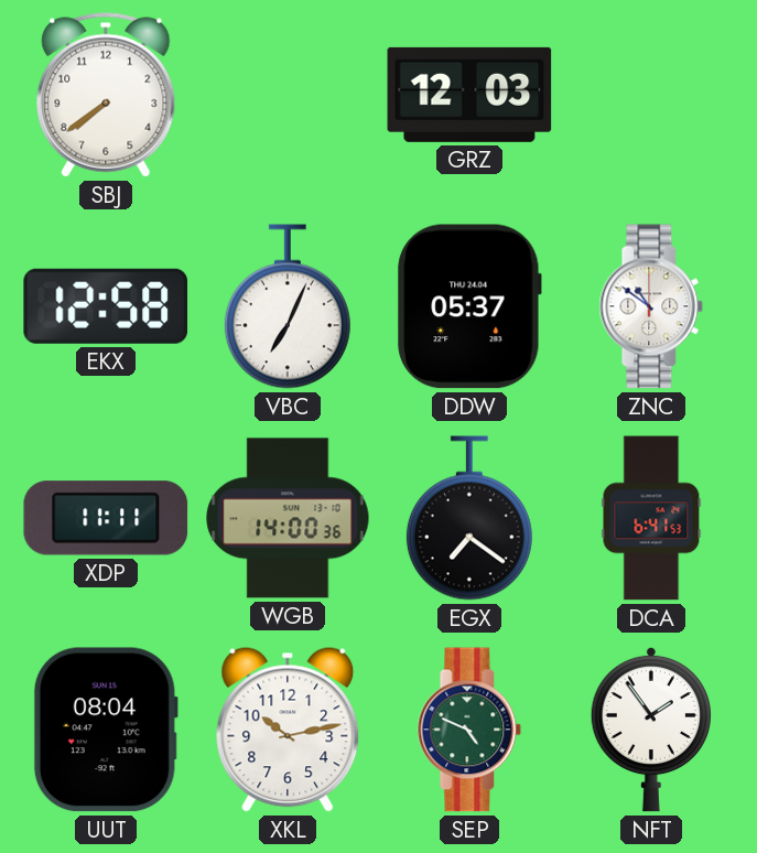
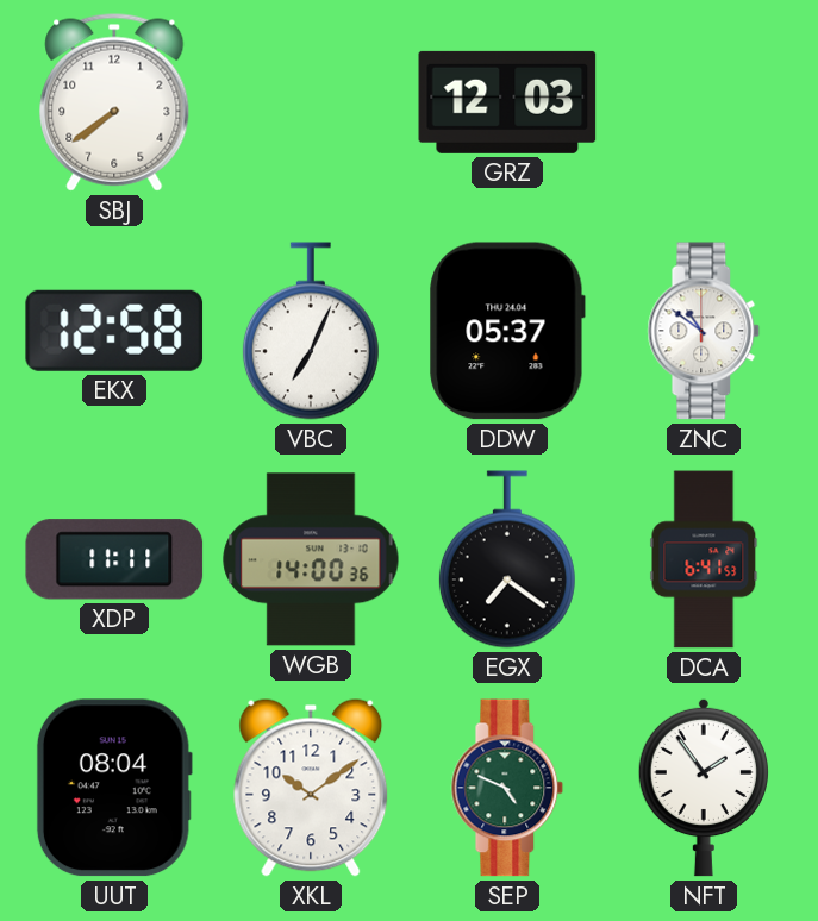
XKL: 10:13 -> 10:09 (311, 788)
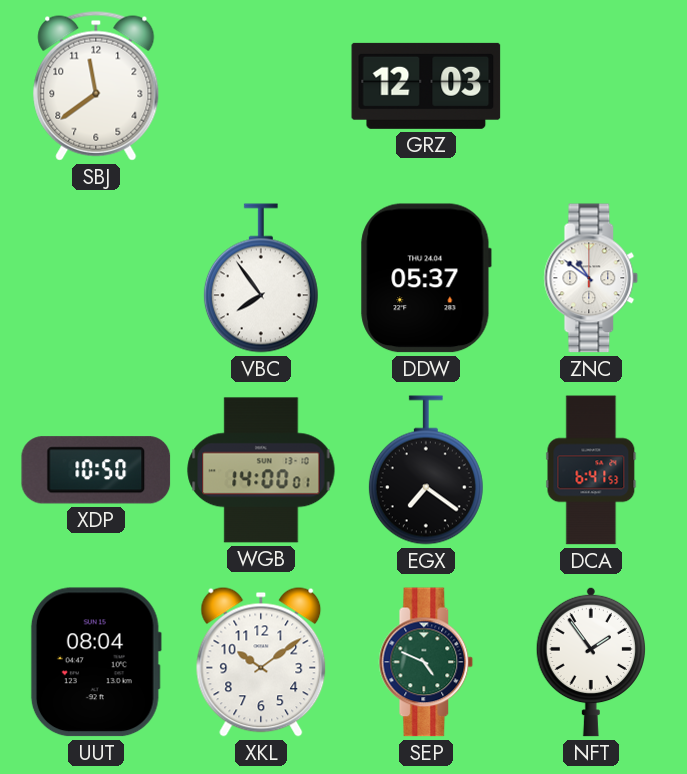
SBJ: 7:39 -> 11:39 (96, 86)
EKX: 12:58 -> none (114, 331)
VBC: 7:04 -> 7:54 (261, 278)
XDP: 11:11 -> 10:50 (96, 470)
WGB: 14:00:36 -> 14:00:01 (261, 470)
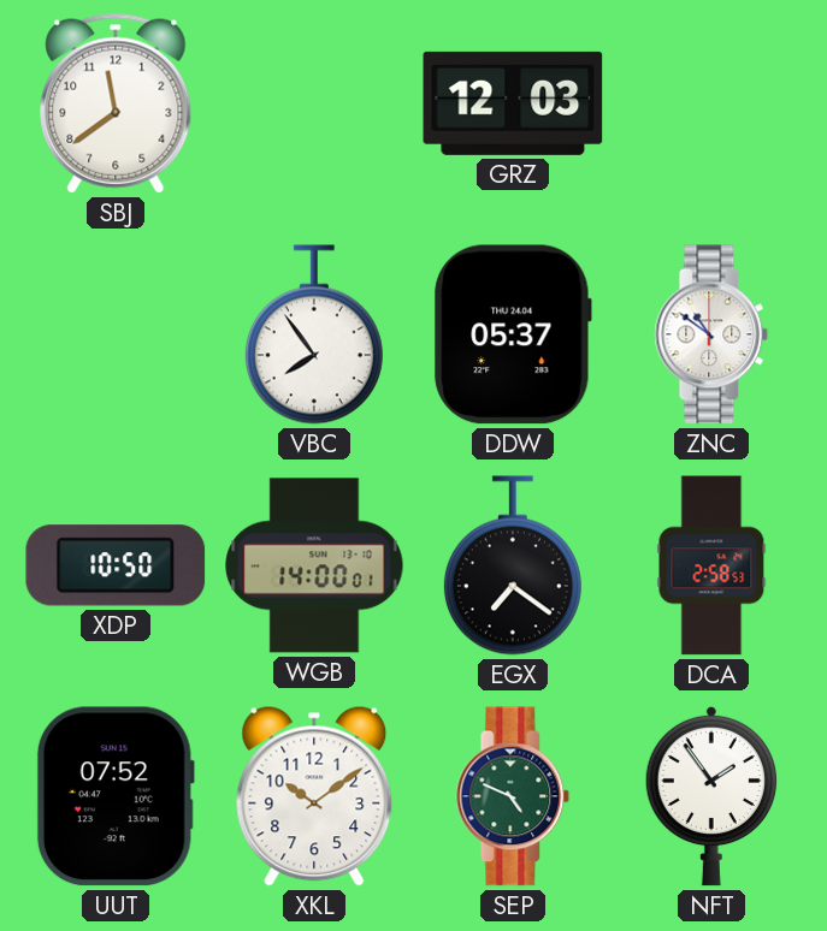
DCA: 6:41 -> 2:58 (711, 565)
UUT: 08:04 -> 07:52 (116, 796)
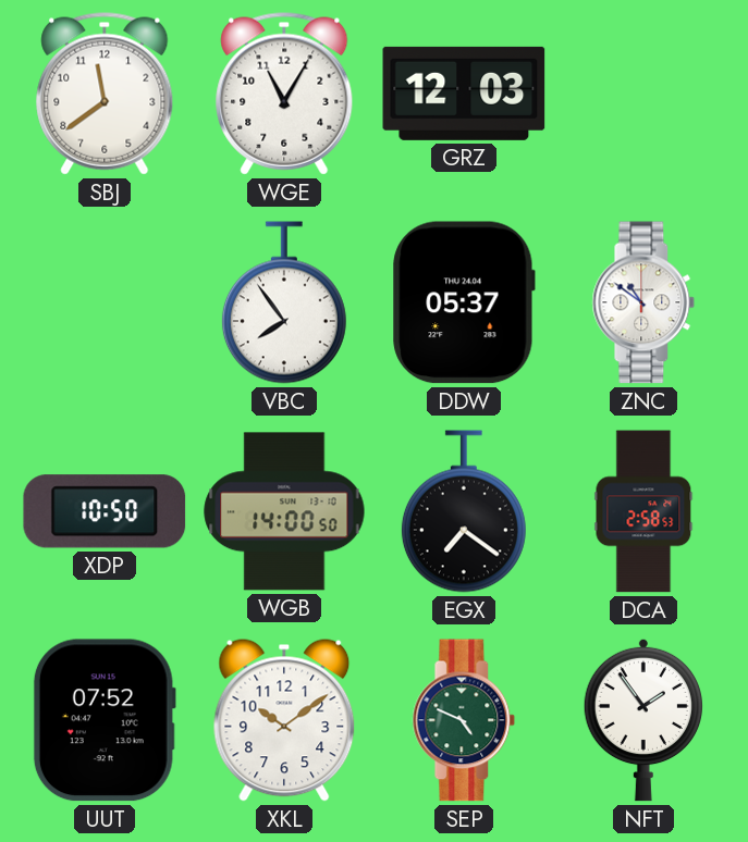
WGE: none -> 11:05 (284, 94)
WGB: 14:00:01 -> 14:00:50 (284, 511)
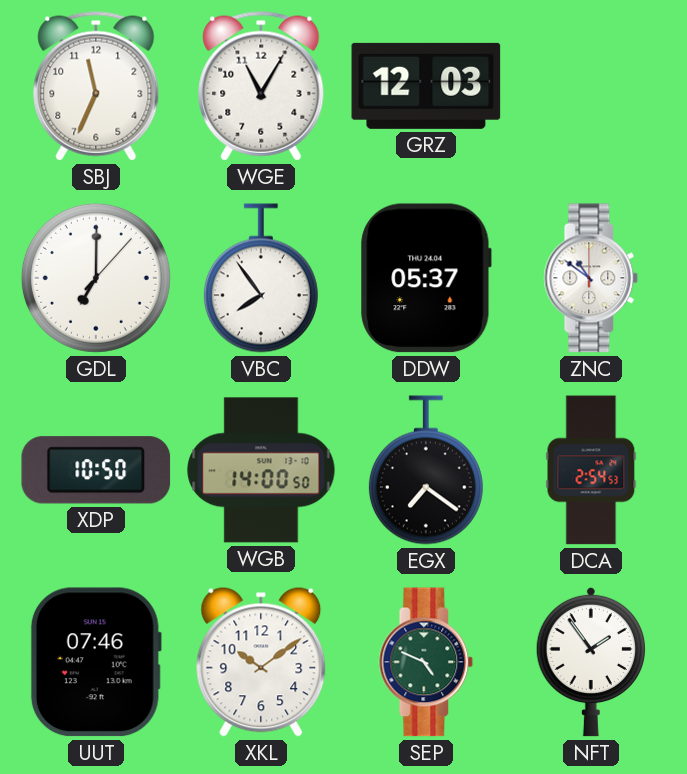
SBJ: 11:39 -> 11:34 (96, 86)
GDL: none -> 7:00 (96, 278)
DCA: 2:58 -> 2:54 (591, 470)
UUT: 07:52 -> 07:46 (96, 662)
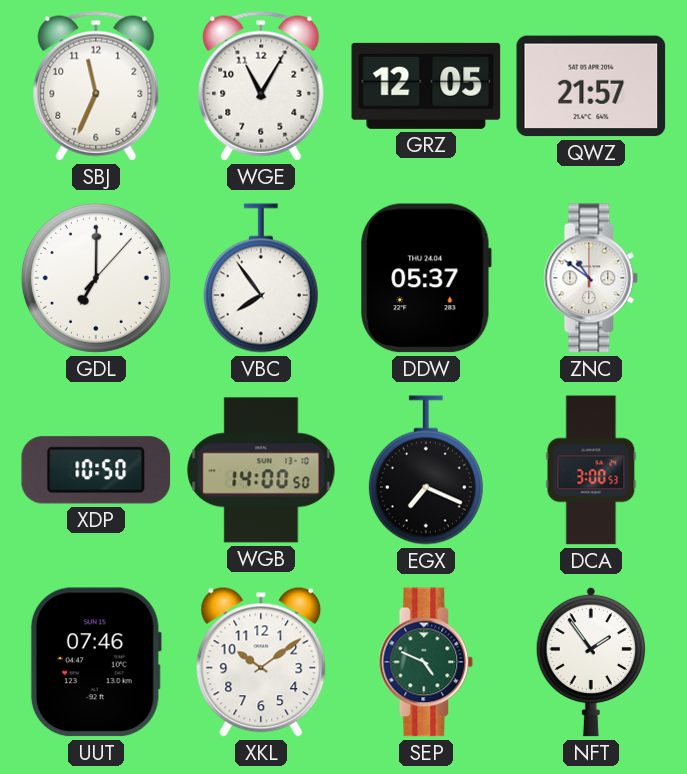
GRZ: 12:03 -> 12:05 (426, 86)
QWZ: none -> 21:57 (591, 86)
EGX: 7:21 -> 7:19 (426, 470)
DCA: 2:54 -> 3:00 (591, 470)
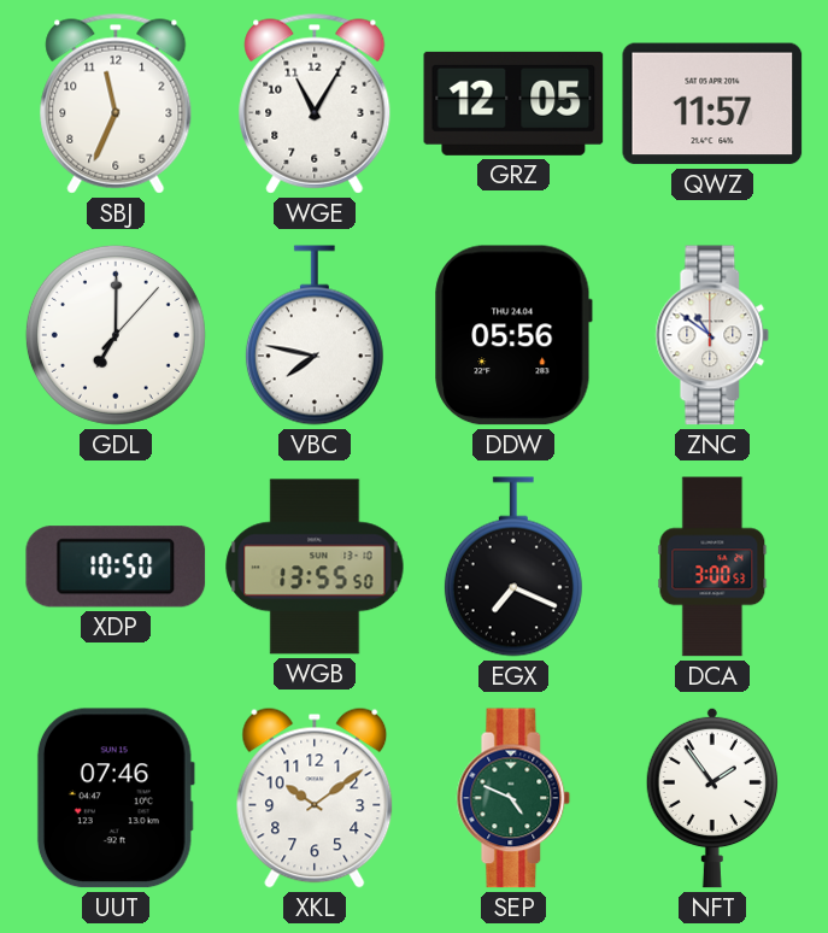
QWZ: 21:57 -> 11:57 (712, 104)
VBC: 7:54 -> 7:47 (315, 335)
DDW: 05:37 -> 05:56 (513, 335)
WGB: 14:00 -> 13:55 (315, 567)
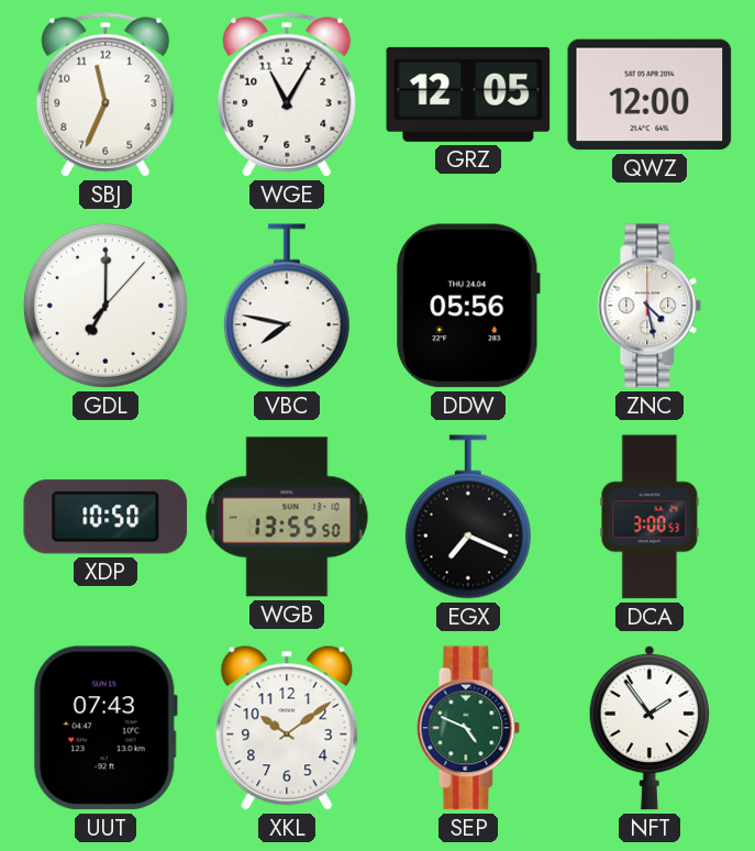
QWZ: 11:57 -> 12:00 (649, 95)
ZNC: 10:51 -> 4:28 (649, 306)
UUT: 07:46 -> 07:43 (106, 728)
